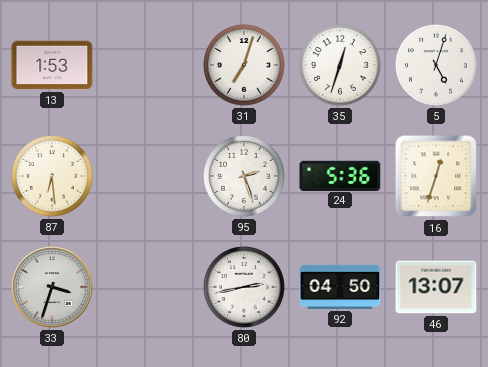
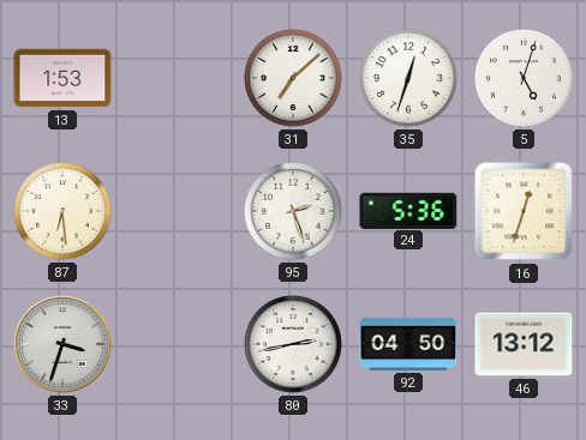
31: 7:03 -> 7:08 (294, 79)
46: 13:07 -> 13:12 (524, 344)
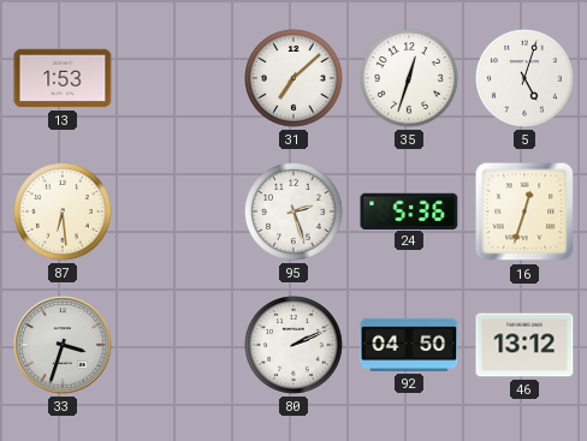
80: 2:43 -> 2:11 (295, 346)
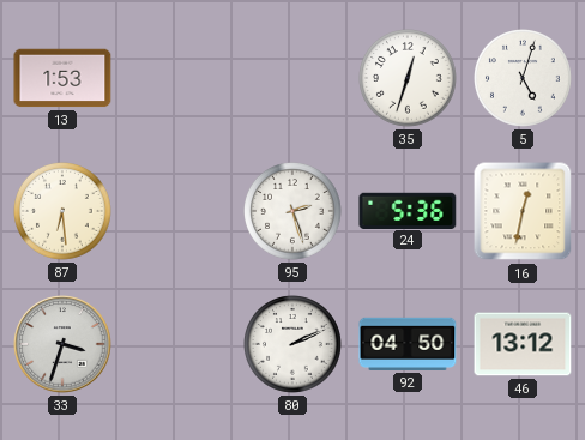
31: 7:08 -> none (295, 79)
16: 12:33 -> 12:32 (523, 211)
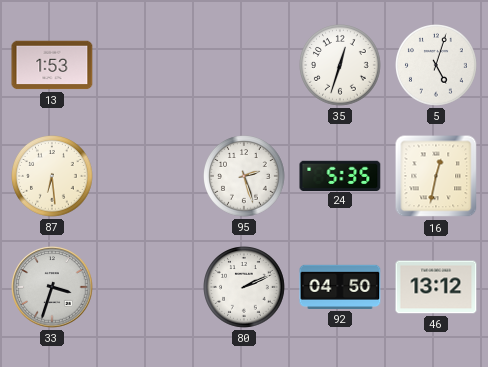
24: 5:36 -> 5:35 (340, 175)
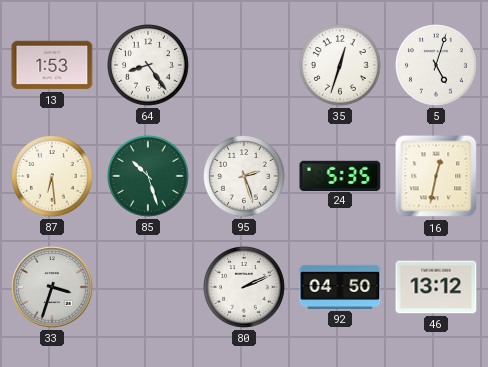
64: none -> 8:24 (149, 66)
85: none -> 10:27 (149, 177)
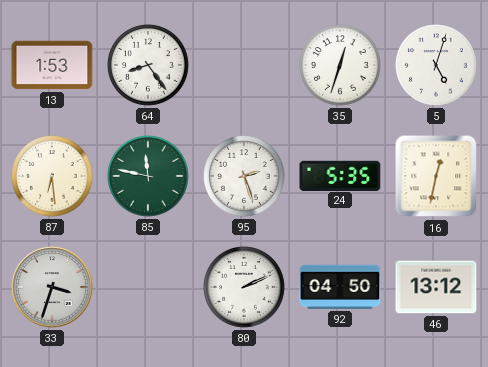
85: 10:27 -> 11:47 (149, 177)
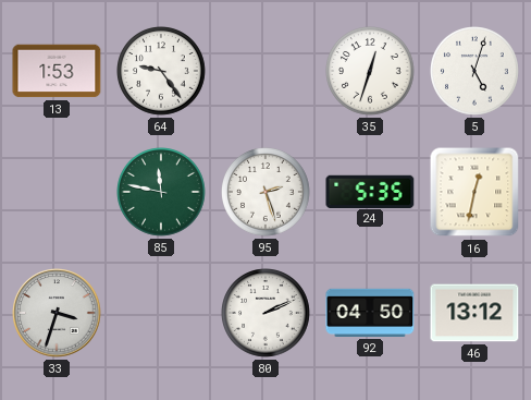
64: 8:24 -> 9:24 (162, 72)
87: 6:29 -> none (53, 177)
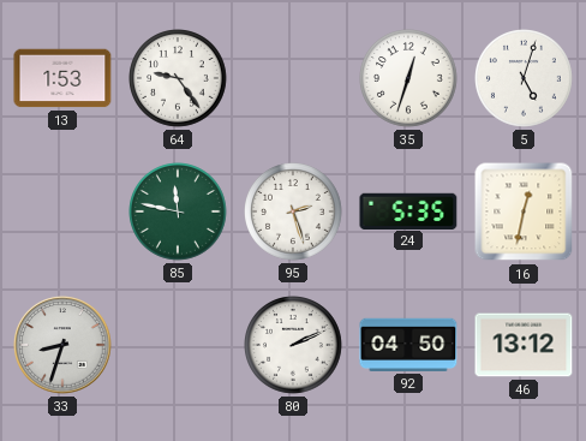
33: 3:33 -> 8:33 (62, 345)
